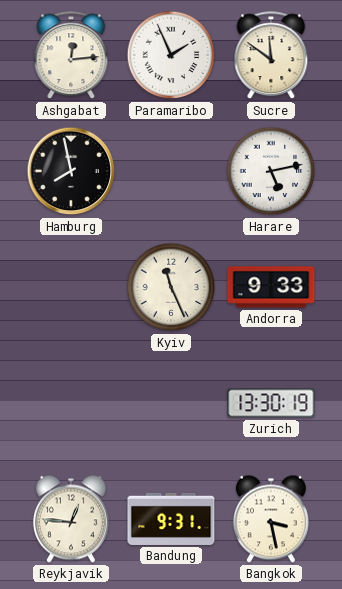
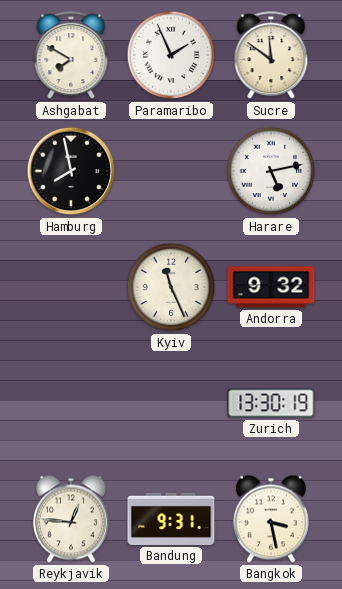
Ashgabat: 12:14 -> 7:50 (71, 56)
Andorra: 9:33 -> 9:32 (271, 287)
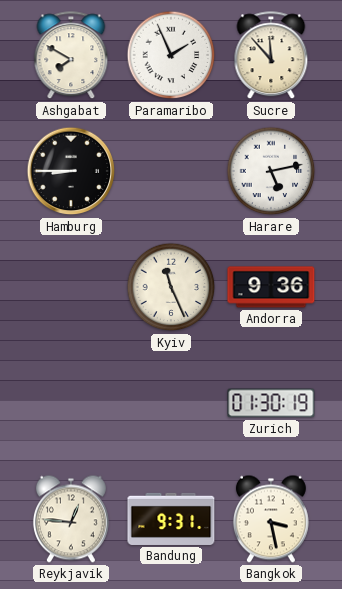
Sucre: 11:51 -> 11:53 (271, 56)
Hamburg: 7:58 -> 8:45 (71, 171)
Andorra: 9:32 -> 9:36 (271, 287)
Zurich: 13:30 -> 01:30 (271, 403)
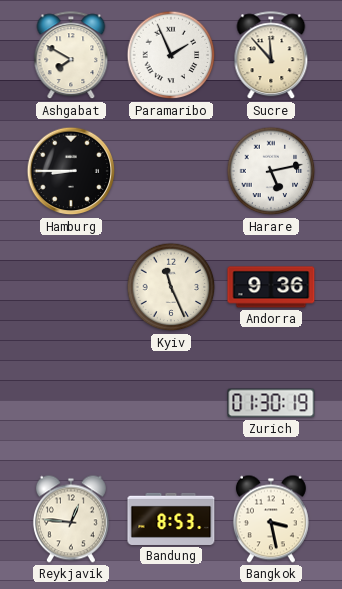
Bandung: 9:31 -> 8:53 (171, 519)
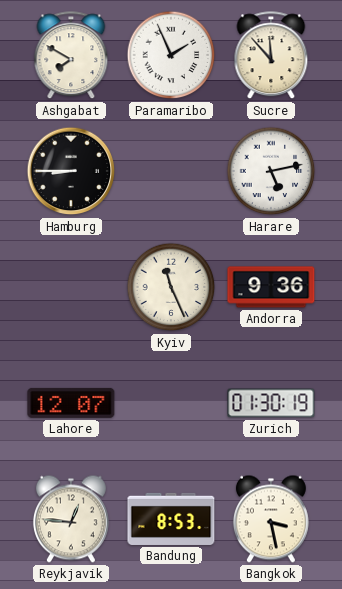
Lahore: none -> 12:07 (71, 403)
